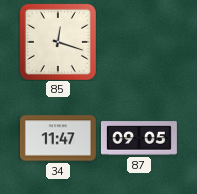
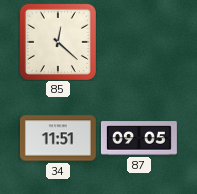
85: 12:18 -> 12:22 (58, 42)
34: 11:47 -> 11:51 (58, 138)
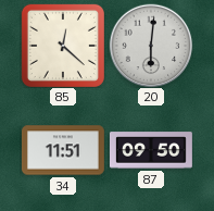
20: none -> 6:01 (151, 46)
87: 09:05 -> 09:50 (151, 150)
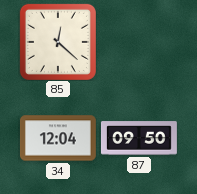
20: 6:01 -> none (151, 46)
34: 11:51 -> 12:04 (58, 138)
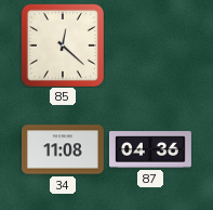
34: 12:04 -> 11:08 (63, 149)
87: 09:50 -> 04:36 (150, 149)
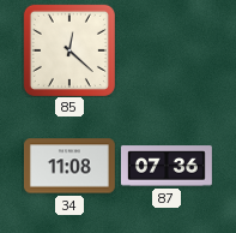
87: 04:36 -> 07:36 (167, 166)
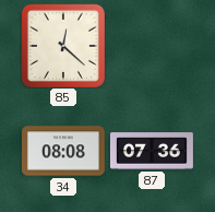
34: 11:08 -> 08:08 (63, 151)
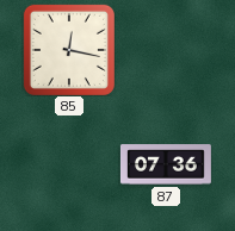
85: 12:22 -> 12:17 (69, 50)
34: 08:08 -> none (63, 151)
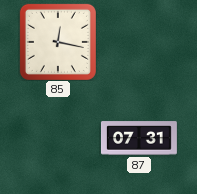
87: 07:36 -> 07:31 (139, 138)
